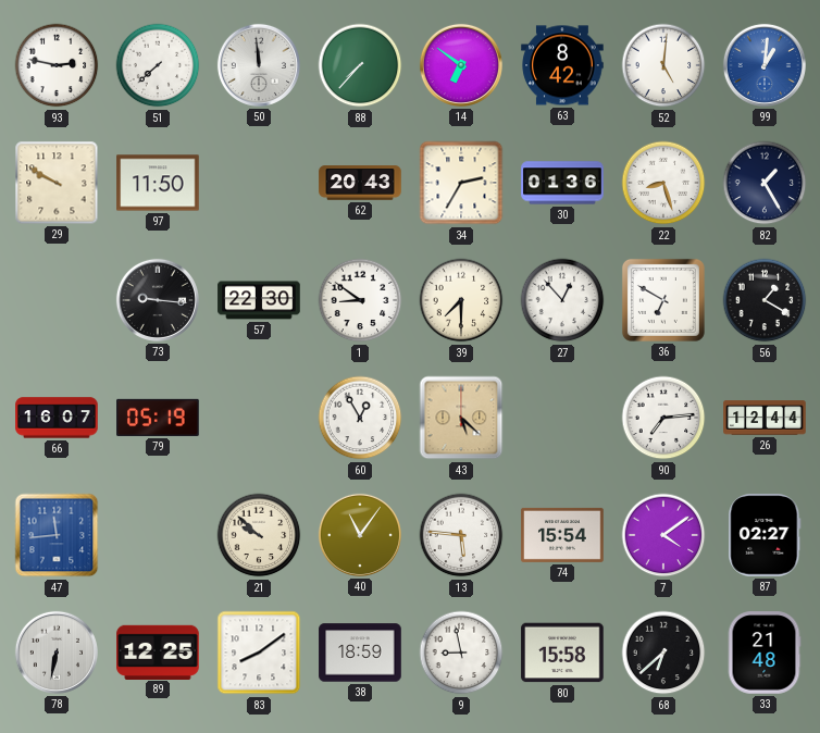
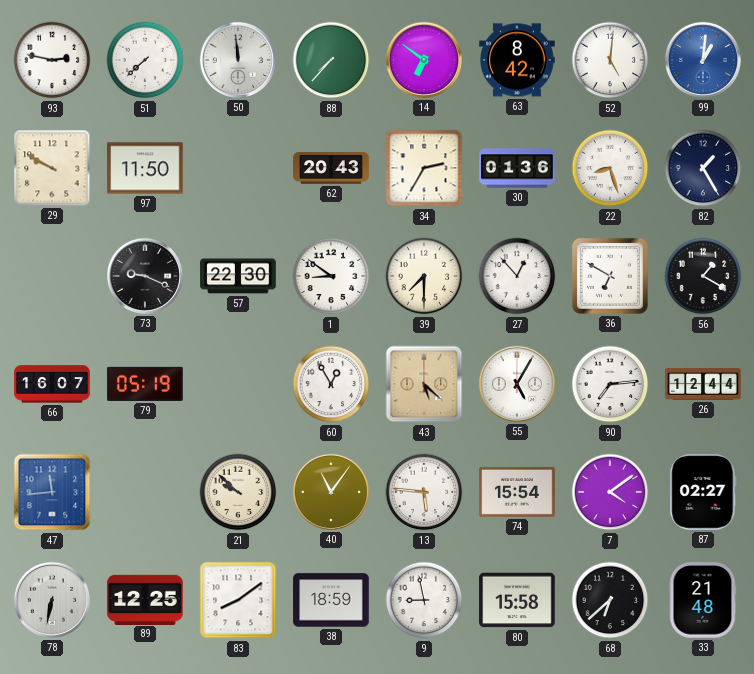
73: 9:16 -> 9:19 (145, 276)
55: none -> 5:05 (517, 384)
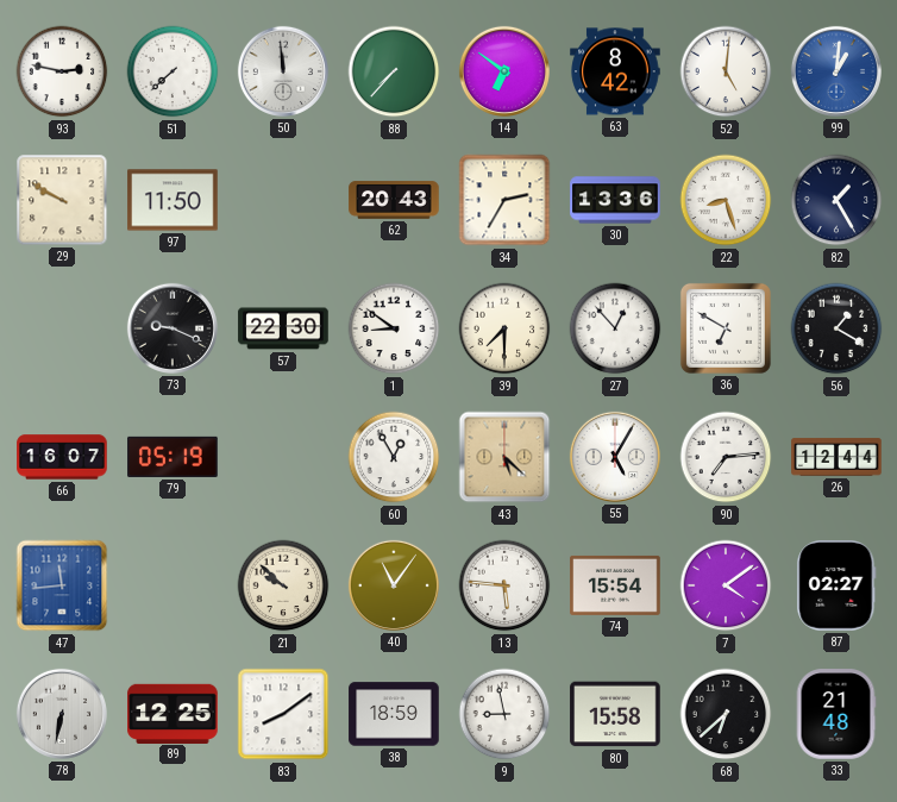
30: 01:36 -> 13:36 (615, 200)
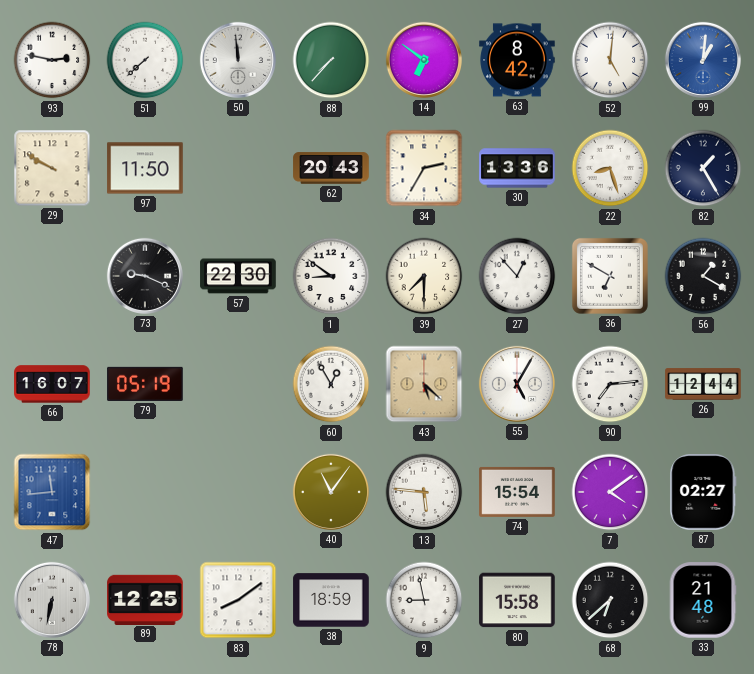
21: 9:52 -> none (283, 585)
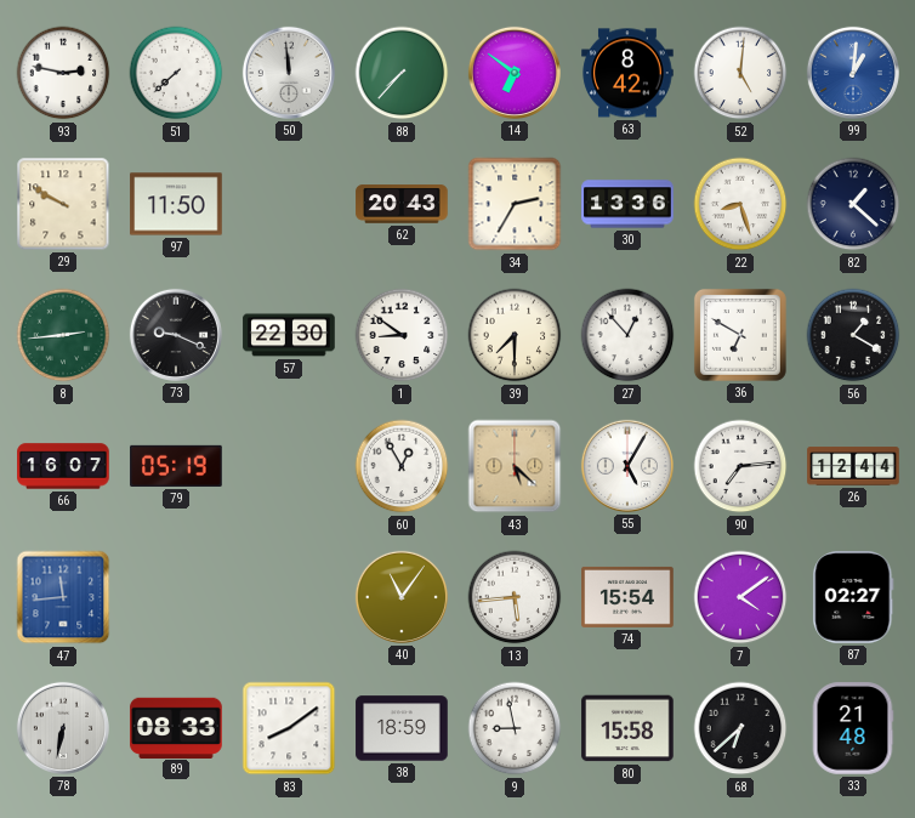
82: 1:25 -> 1:22 (853, 204)
8: none -> 2:44 (63, 335)
13: 5:46 -> 5:44 (515, 597)
89: 12:25 -> 08:33 (176, 727)
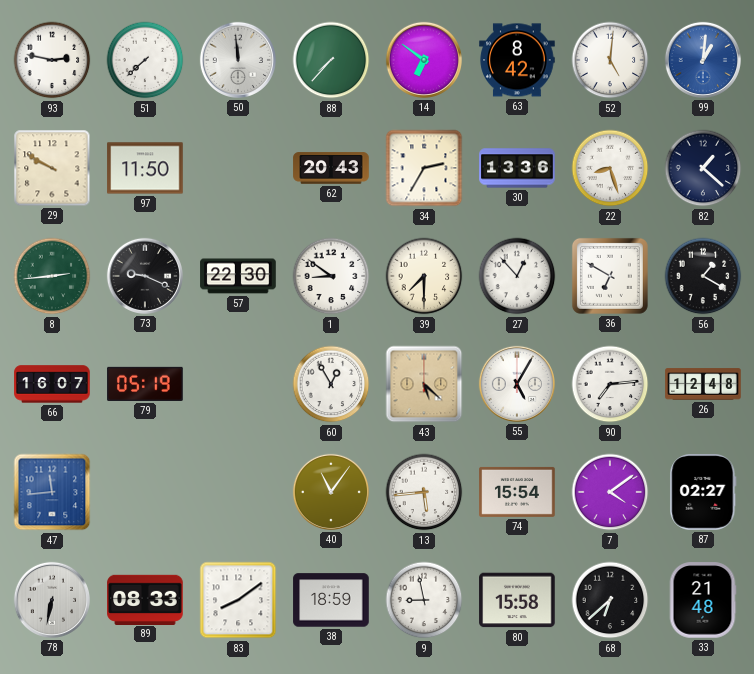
26: 12:44 -> 12:48 (703, 384)
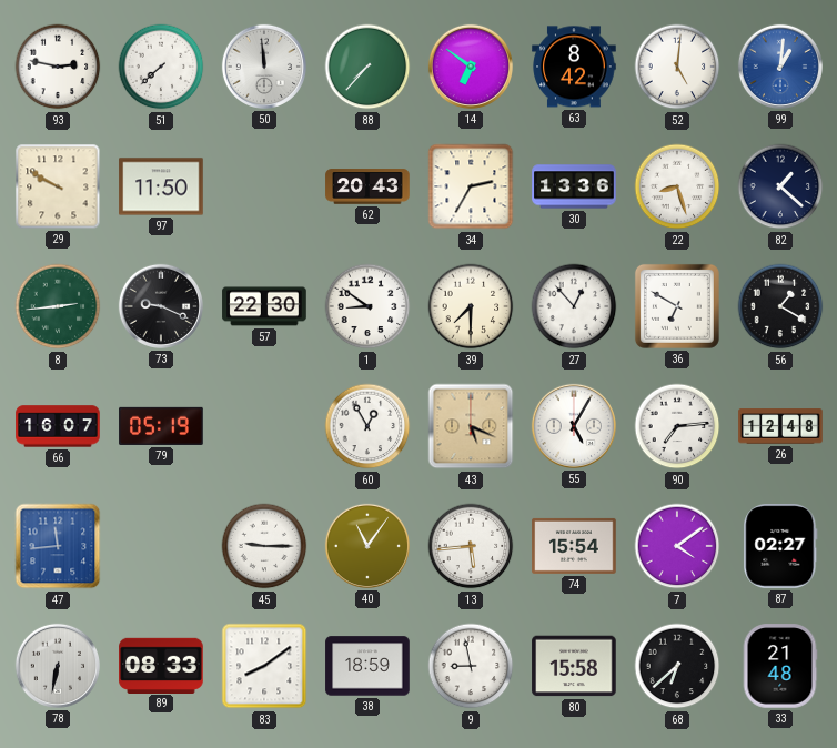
43: 5:22 -> 5:19 (471, 426)
45: none -> 9:15 (264, 546)
